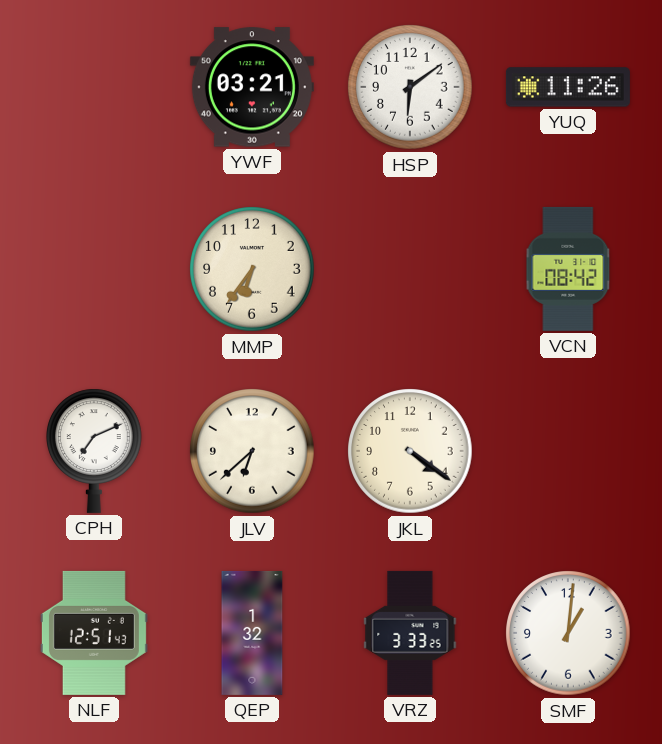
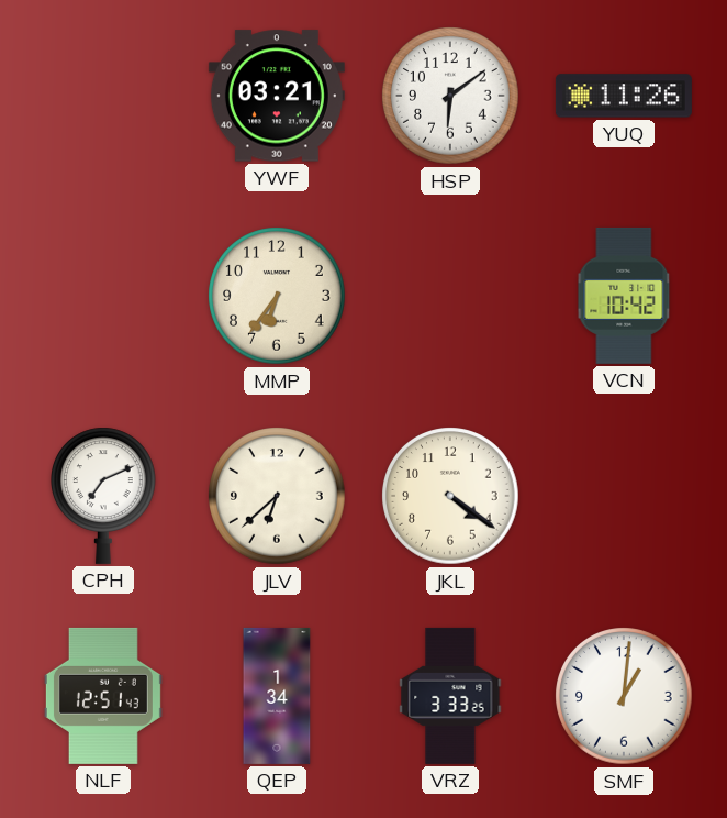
VCN: 08:42 -> 10:42 (624, 296)
QEP: 1:32 -> 1:34 (277, 696)
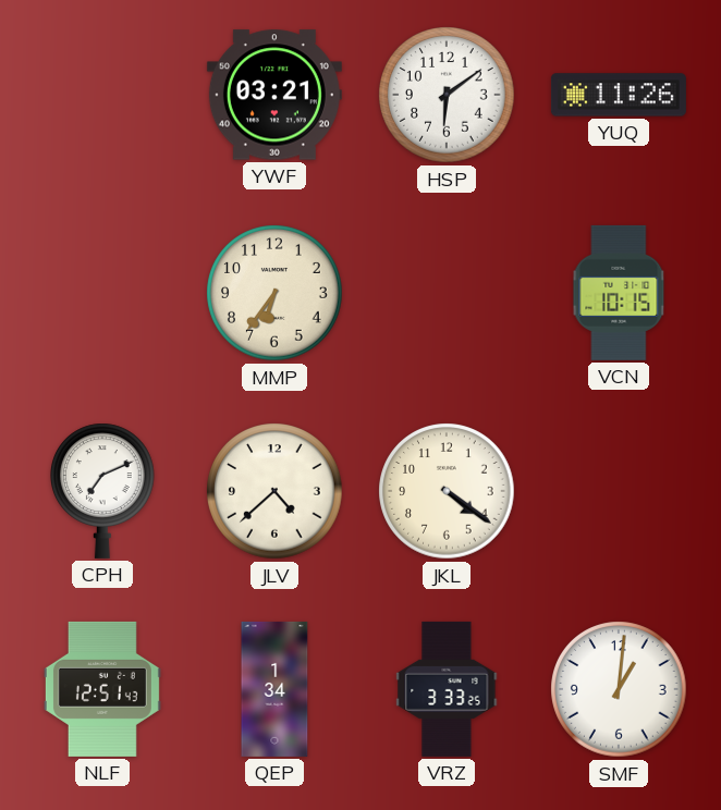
VCN: 10:42 -> 10:15 (619, 293)
JLV: 6:38 -> 4:38 (274, 491)
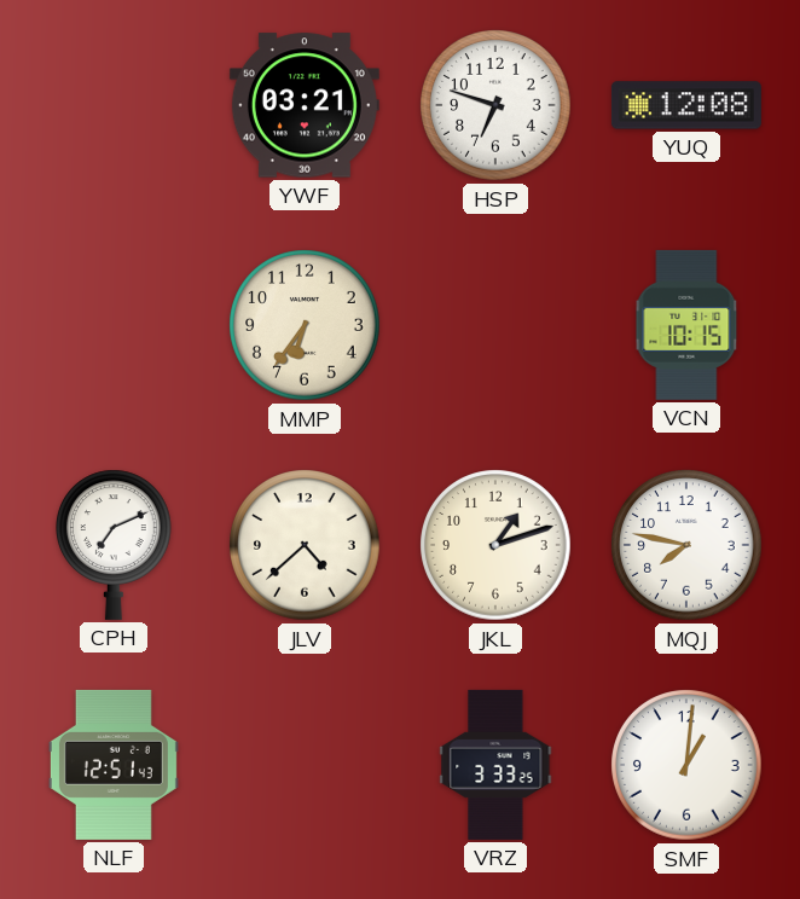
HSP: 6:09 -> 6:48 (495, 105)
YUQ: 11:26 -> 12:08 (686, 105)
JKL: 4:21 -> 1:12 (495, 545)
MQJ: none -> 7:47 (686, 545)
QEP: 1:34 -> none (274, 689)
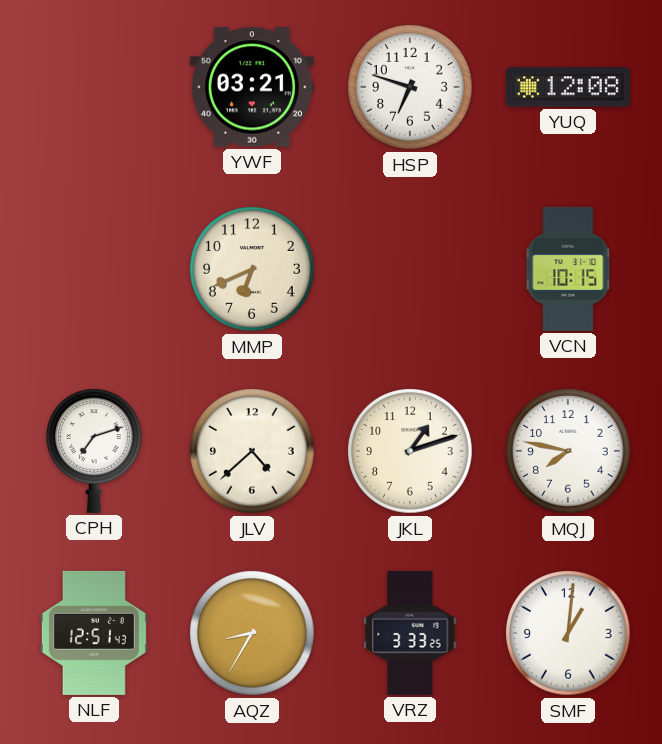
MMP: 6:36 -> 6:41 (252, 269)
CPH: 7:11 -> 7:12 (95, 451)
AQZ: none -> 8:35 (252, 633)
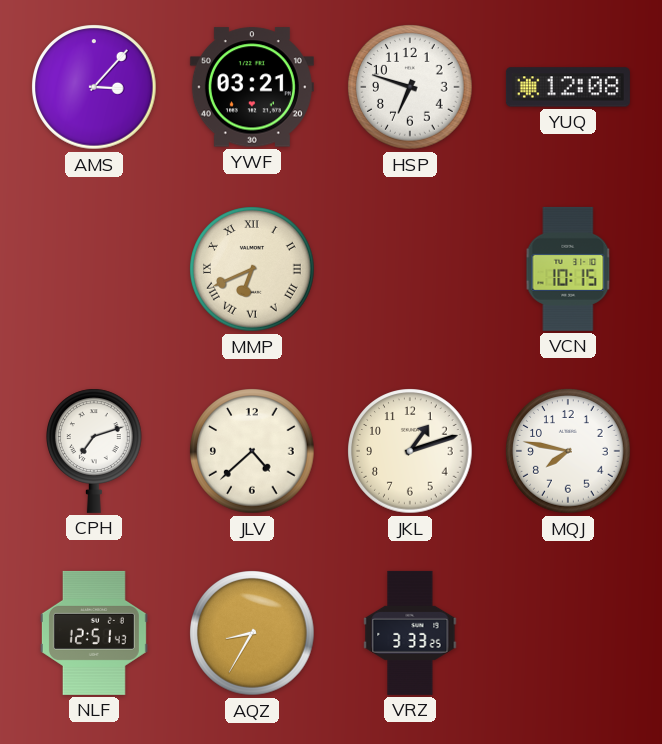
AMS: none -> 3:07 (94, 87)
MMP numerals: Arabic -> Roman (252, 269)
SMF: 1:01 -> none (568, 633)
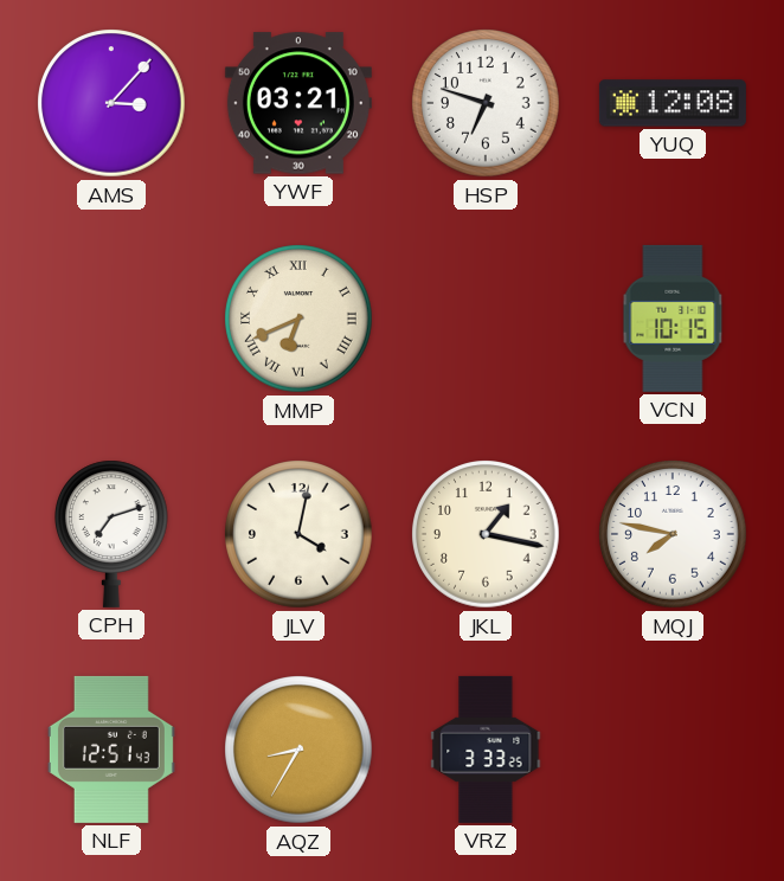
JLV: 4:38 -> 4:02 (298, 534)
JKL: 1:12 -> 1:17 (486, 534)
